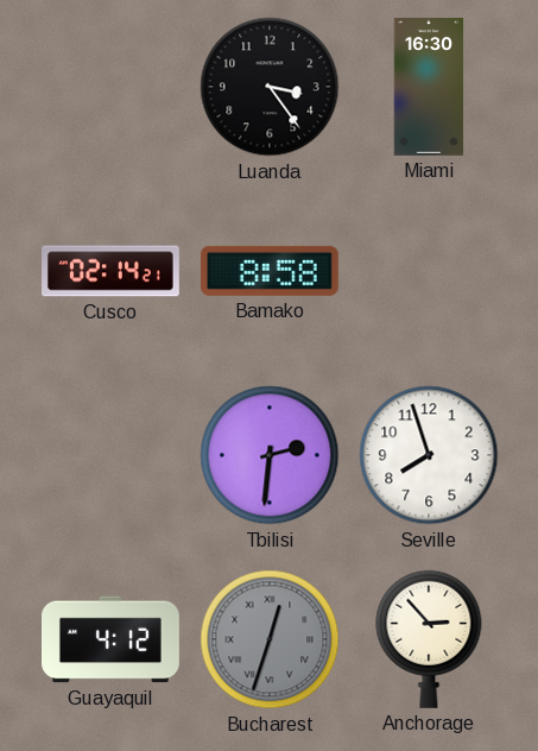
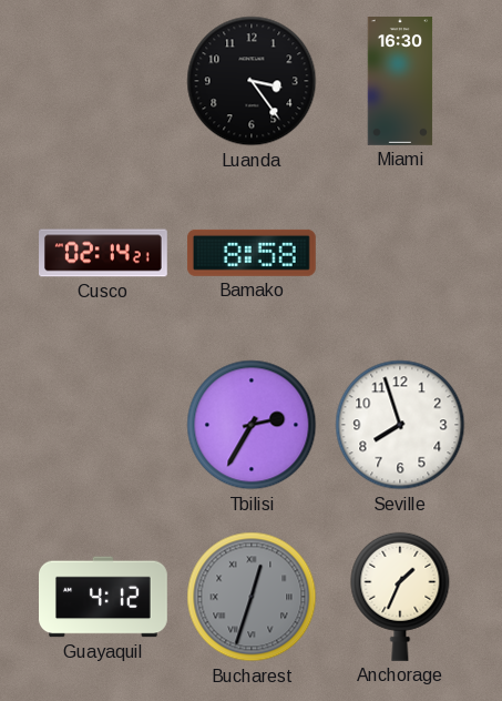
Tbilisi: 2:31 -> 2:35 (252, 425)
Anchorage: 2:53 -> 1:34 (400, 597)
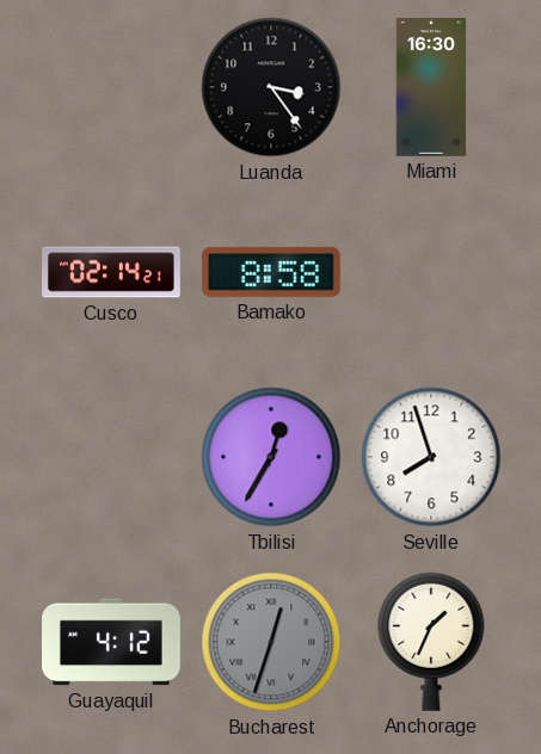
Tbilisi: 2:35 -> 12:35 (271, 457)
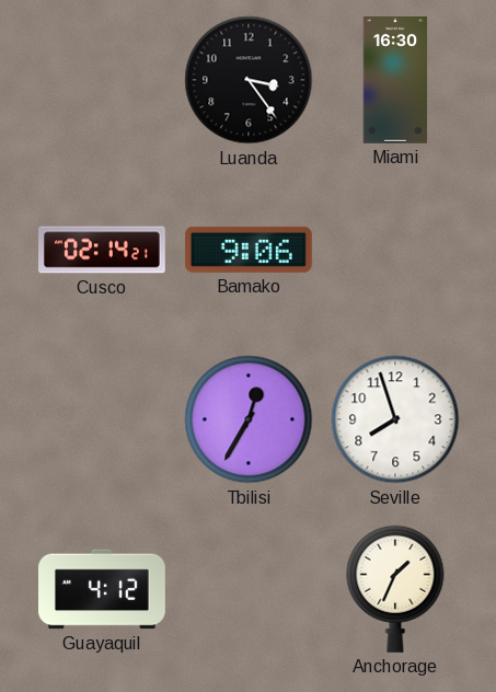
Bamako: 8:58 -> 9:06 (249, 250)
Bucharest: 12:33 -> none (271, 642)
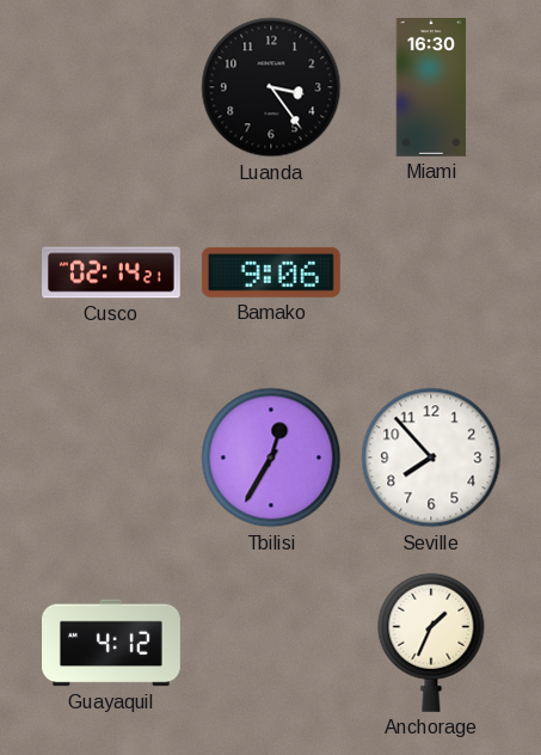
Seville: 7:57 -> 7:53 (431, 458)
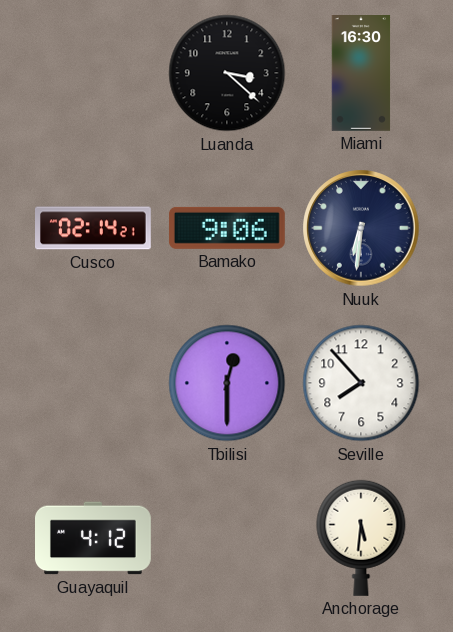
Luanda: 3:24 -> 3:22 (227, 73)
Nuuk: none -> 6:31 (361, 228)
Tbilisi: 12:35 -> 12:30 (227, 383)
Anchorage: 1:34 -> 5:31 (361, 538)
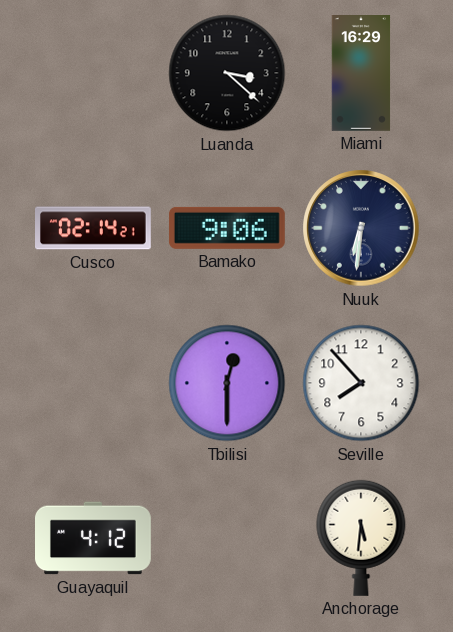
Miami: 16:30 -> 16:29 (361, 74)
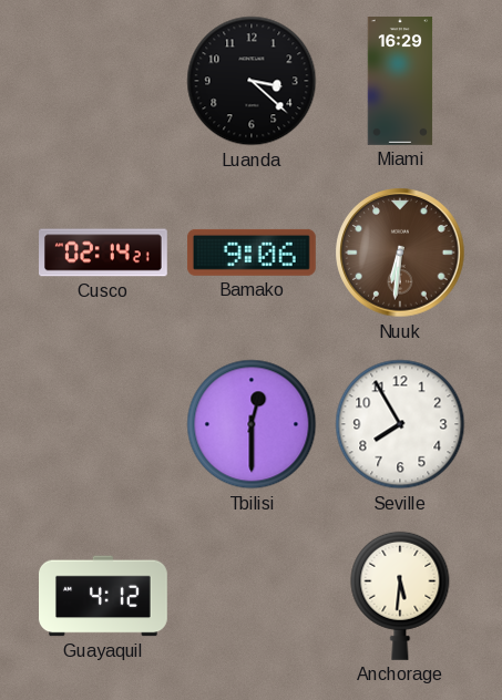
Nuuk dial: navy -> brown (400, 253)
Seville: 7:53 -> 7:55 (400, 424)
